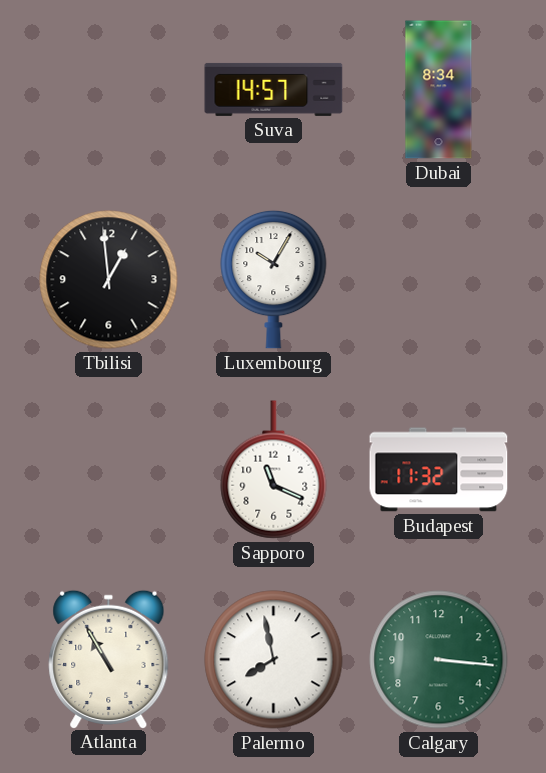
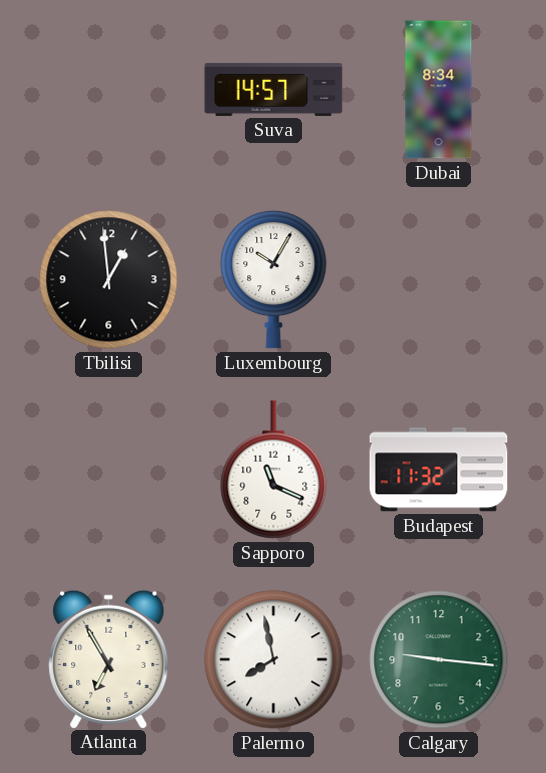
Atlanta: 10:55 -> 6:55 (109, 659)
Calgary: 3:16 -> 9:16 (439, 660)
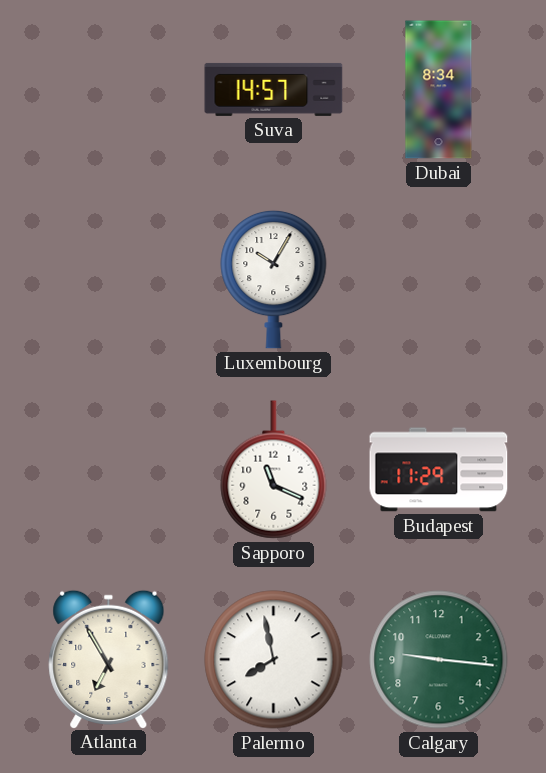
Tbilisi: 12:59 -> none (109, 280)
Budapest: 11:32 -> 11:29 (439, 470)
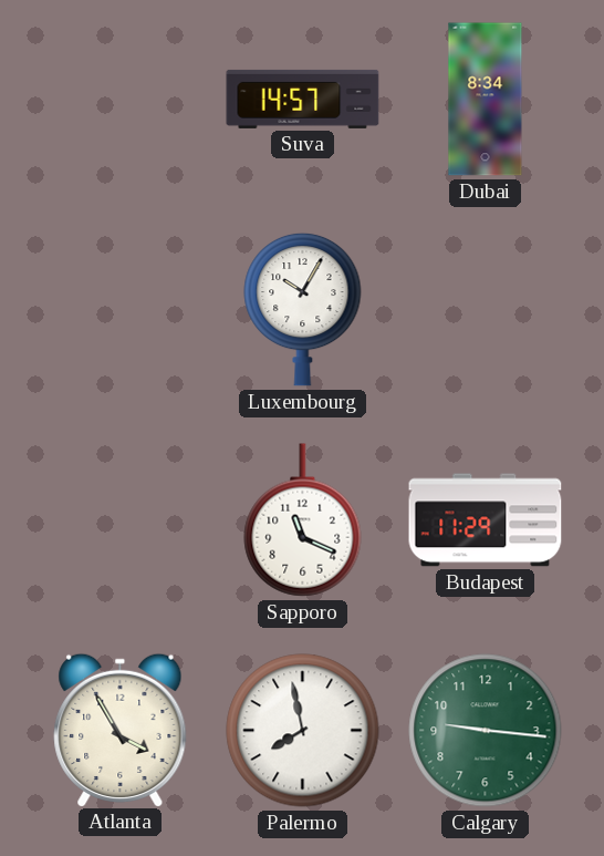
Atlanta: 6:55 -> 3:55 (121, 730)
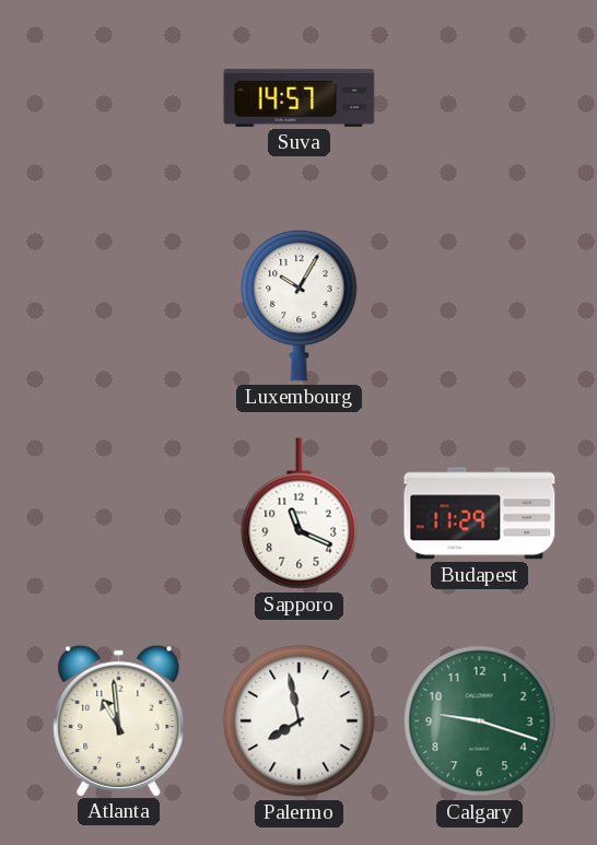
Dubai: 8:34 -> none (486, 100)
Atlanta: 3:55 -> 10:59 (119, 720)
Calgary: 9:16 -> 9:18 (480, 721)
